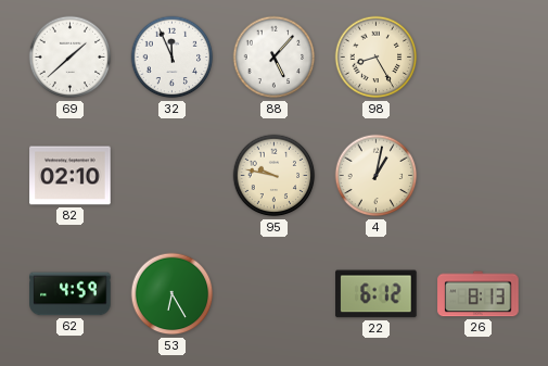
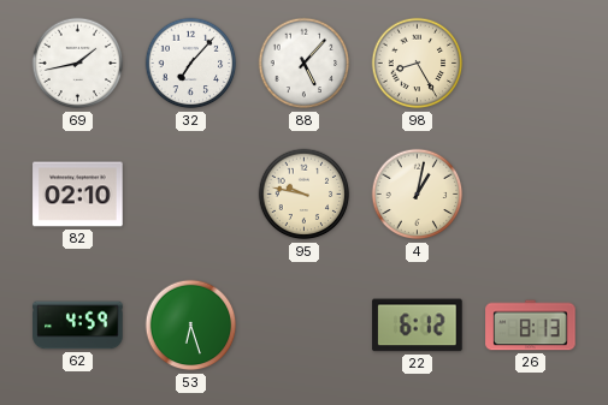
69: 1:38 -> 1:43 (78, 64)
32: 11:56 -> 7:07 (191, 64)
53: 6:25 -> 6:27 (191, 326)
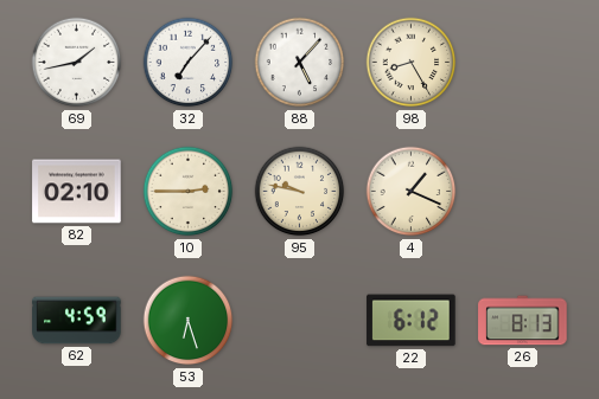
10: none -> 2:45 (189, 192)
4: 1:02 -> 1:19 (412, 192)
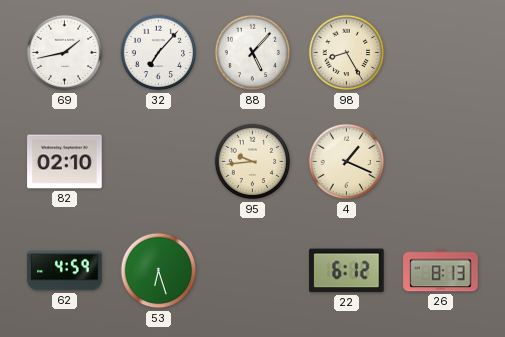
10: 2:45 -> none (189, 192)
95: 9:47 -> 9:44 (253, 162)
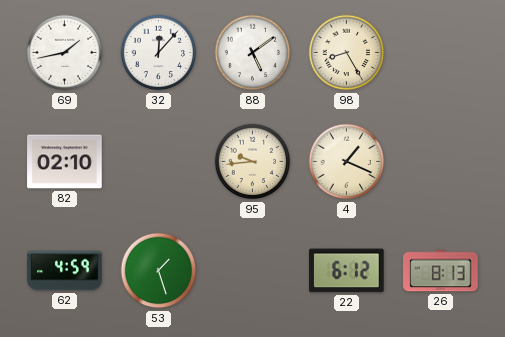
32: 7:07 -> 12:07 (159, 53)
88: 5:07 -> 5:09 (253, 53)
53: 6:27 -> 1:27 (159, 271)
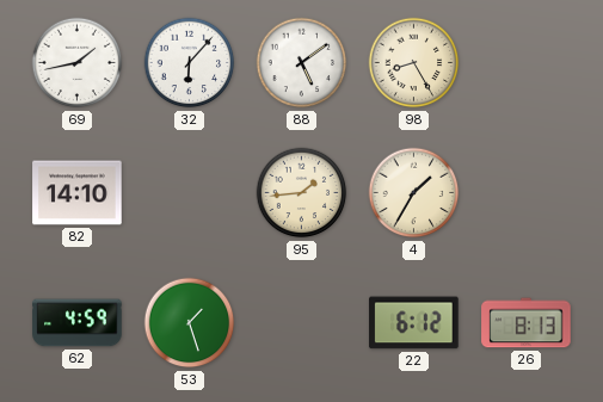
32: 12:07 -> 6:07 (190, 63)
82: 02:10 -> 14:10 (78, 193)
95: 9:44 -> 1:44 (302, 193)
4: 1:19 -> 1:35 (414, 193)
